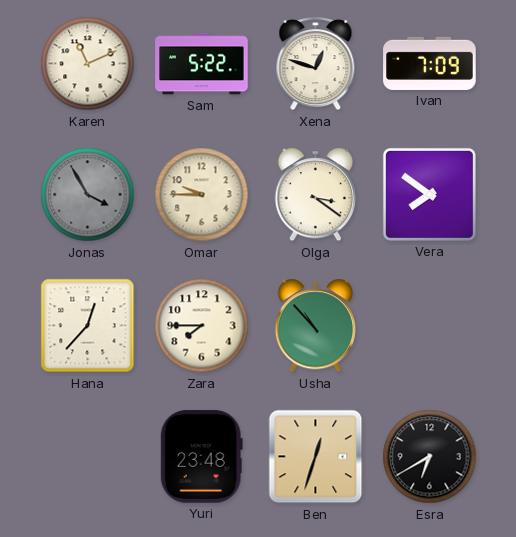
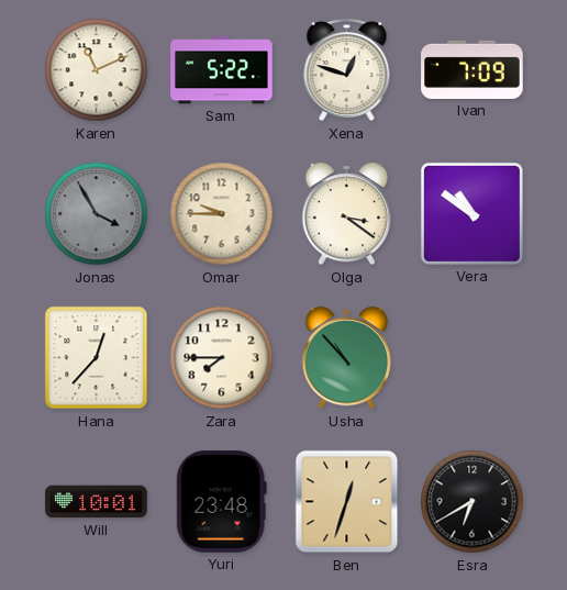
Vera: 7:51 -> 10:51 (471, 213)
Will: none -> 10:01 (97, 502)
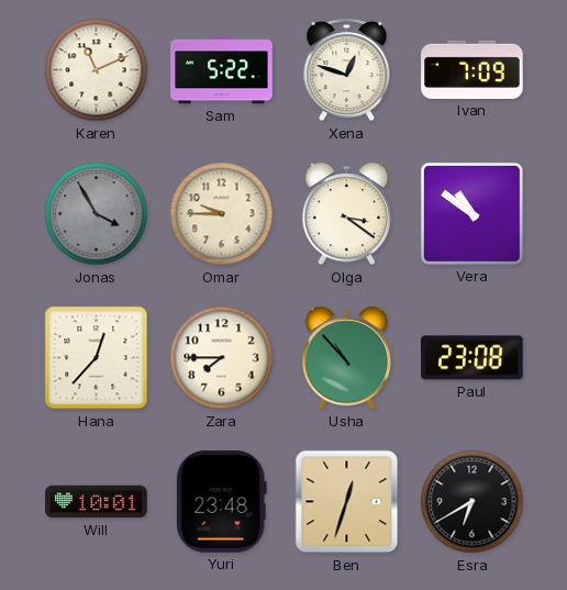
Paul: none -> 23:08 (472, 358)
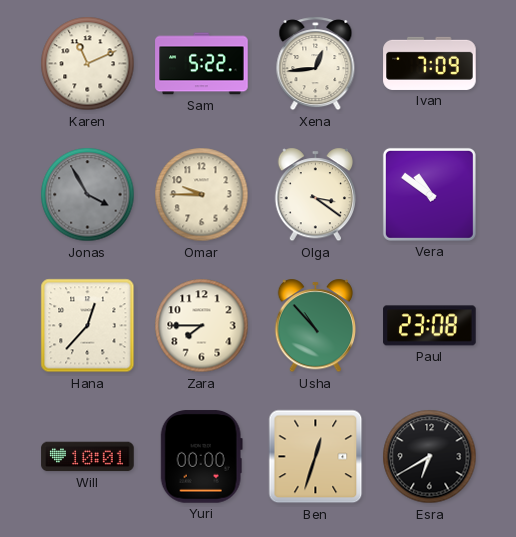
Xena: 12:48 -> 12:44 (316, 64)
Yuri: 23:48 -> 00:00 (201, 457)
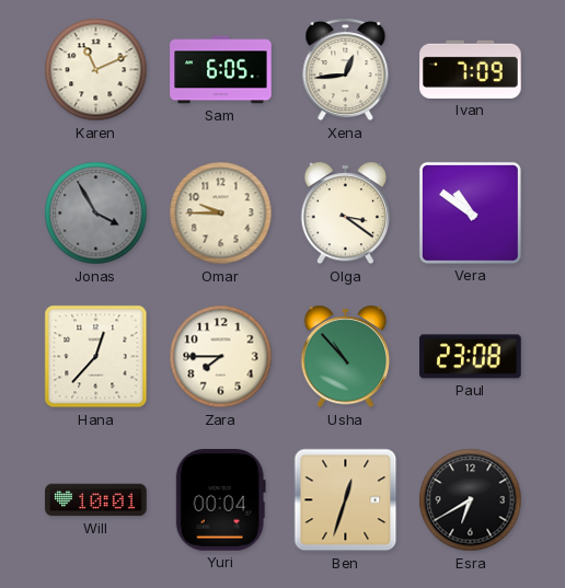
Sam: 5:22 -> 6:05 (221, 70)
Yuri: 00:00 -> 00:04 (220, 500)
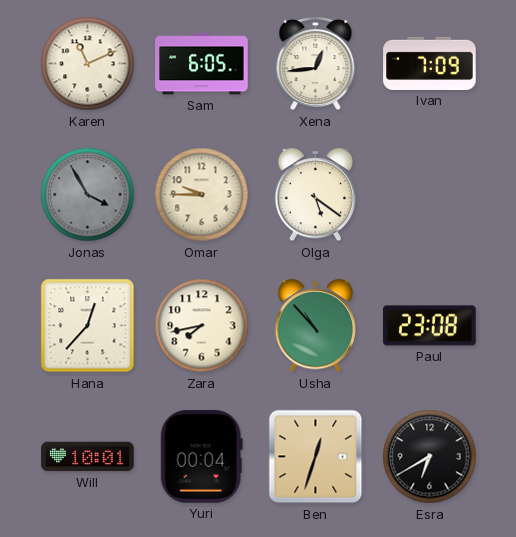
Olga: 3:21 -> 5:21 (315, 195)
Vera: 10:51 -> none (470, 212)
Zara: 7:45 -> 7:43 (202, 326)
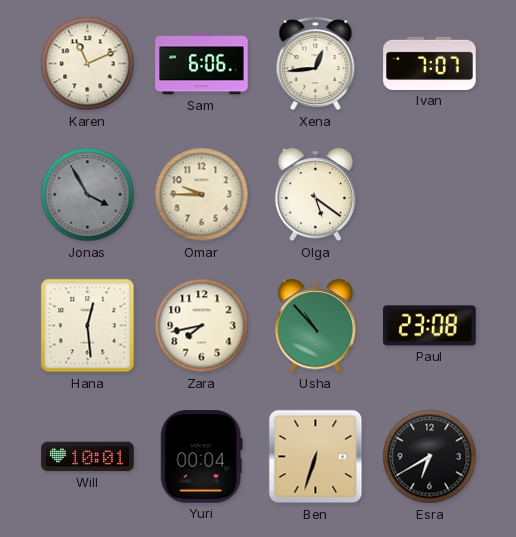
Sam: 6:05 -> 6:06 (202, 64)
Ivan: 7:09 -> 7:07 (430, 63)
Hana: 12:37 -> 12:29 (88, 326)
Ben: 12:33 -> 6:33 (316, 457)
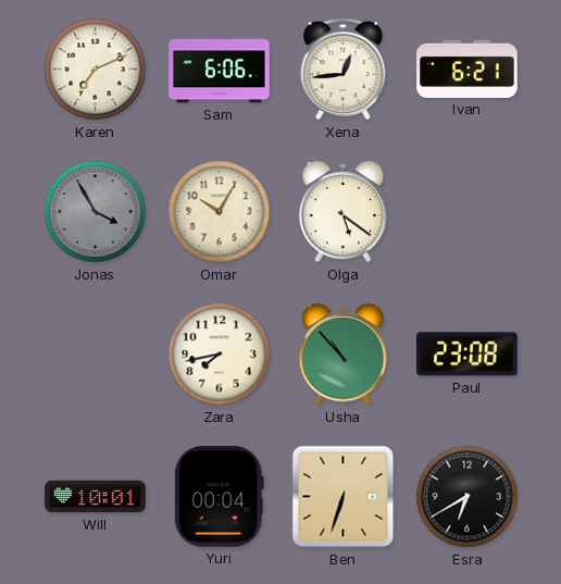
Karen: 11:11 -> 7:11 (96, 70)
Ivan: 7:07 -> 6:21 (467, 69)
Omar: 9:45 -> 10:05 (220, 212)
Hana: 12:29 -> none (88, 326)
